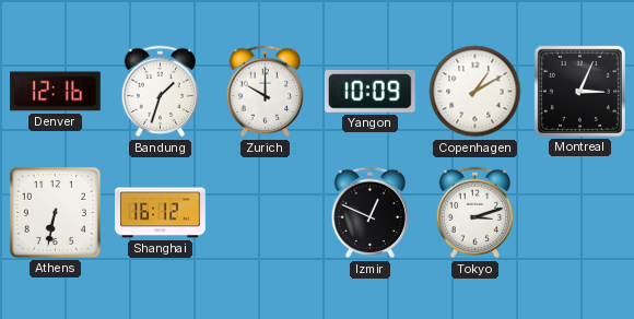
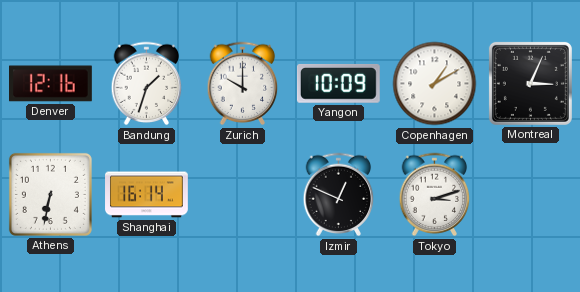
Shanghai: 16:12 -> 16:14 (147, 195)
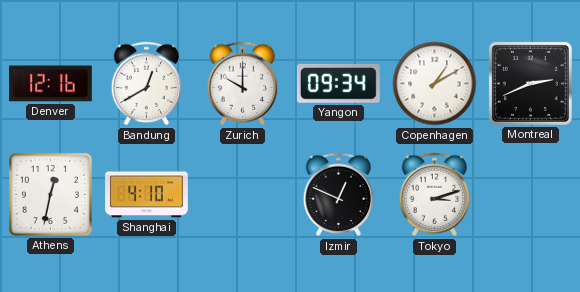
Bandung: 1:33 -> 12:40 (147, 84)
Yangon: 10:09 -> 09:34 (338, 84)
Montreal: 3:04 -> 2:41 (530, 83)
Athens: 6:32 -> 12:32 (50, 194)
Shanghai: 16:14 -> 4:10 (147, 195)
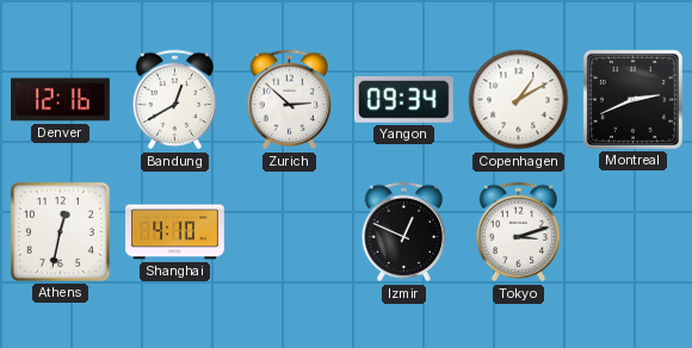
Zurich: 10:00 -> 2:52 (290, 100)
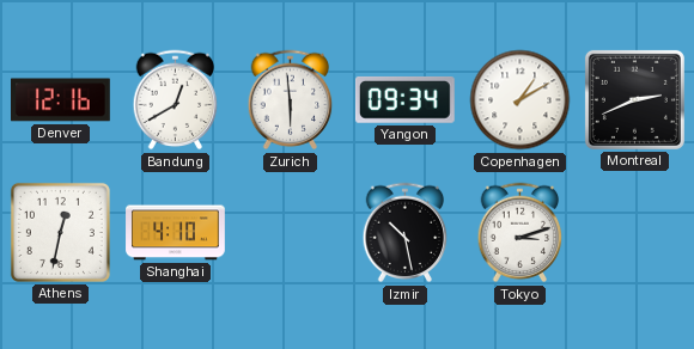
Zurich: 2:52 -> 5:59 (291, 100)
Izmir: 12:49 -> 10:28 (406, 233)
